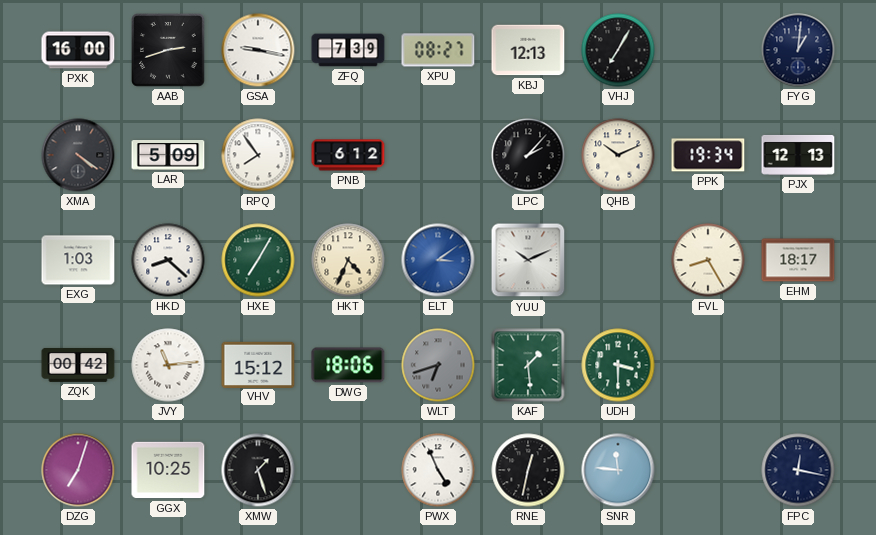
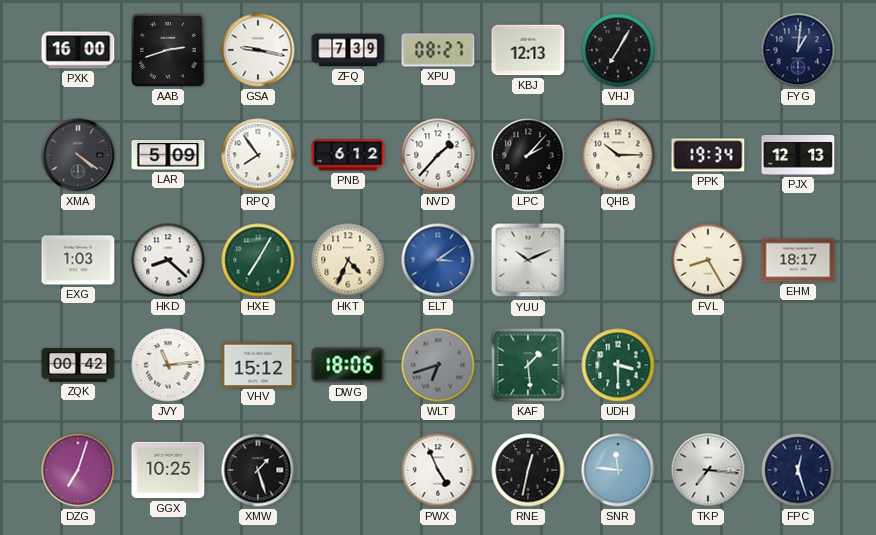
NVD: none -> 1:37 (438, 155)
QHB: 10:11 -> 10:15 (618, 155)
TKP: none -> 7:16 (708, 470)
FPC: 12:17 -> 12:27 (798, 470)
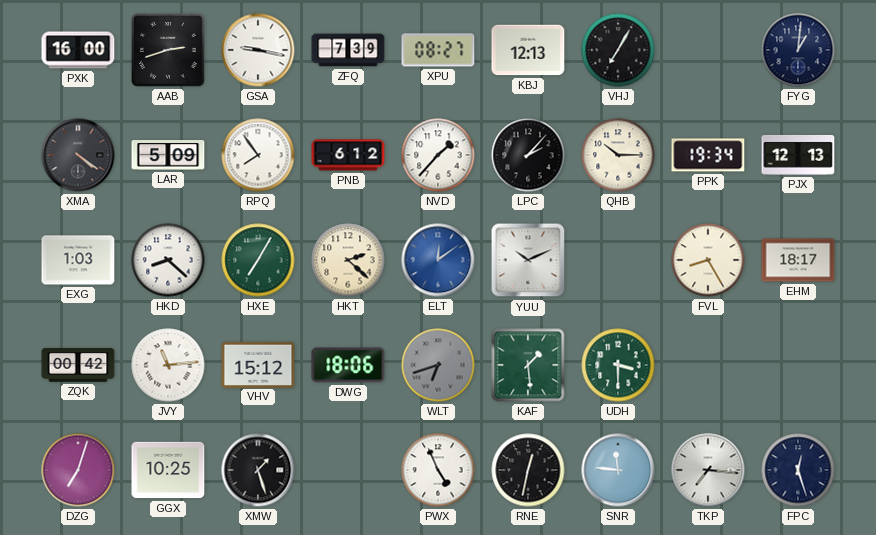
HKT: 4:34 -> 2:22 (348, 260)
ELT: 3:09 -> 12:09 (438, 260)
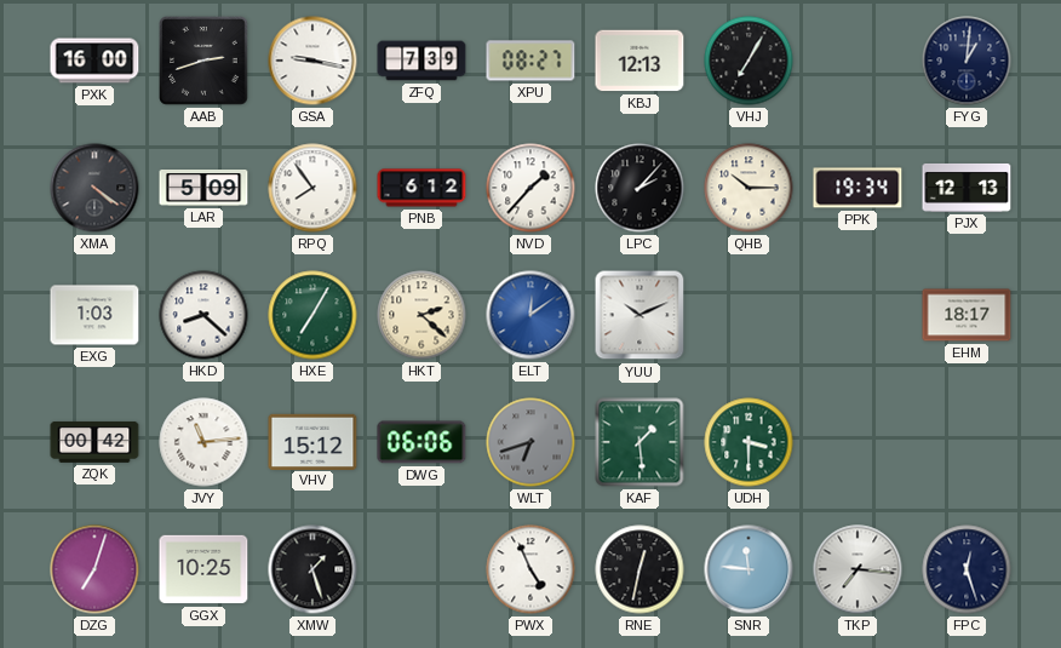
FVL: 8:25 -> none (708, 260)
DWG: 18:06 -> 06:06 (421, 442)
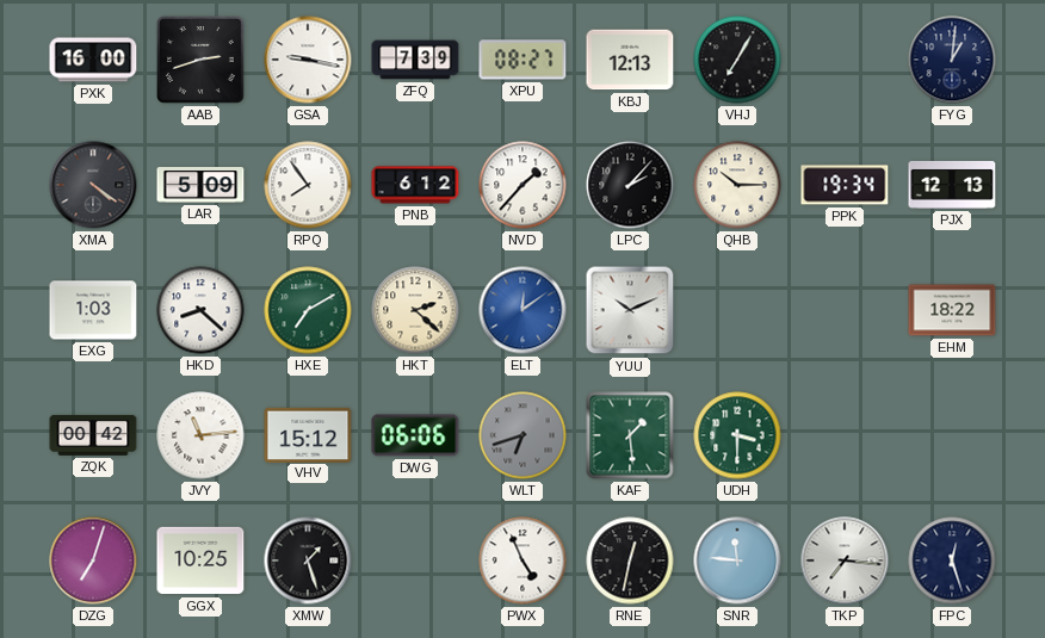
HXE: 7:05 -> 7:10 (308, 310)
EHM: 18:17 -> 18:22 (952, 310)
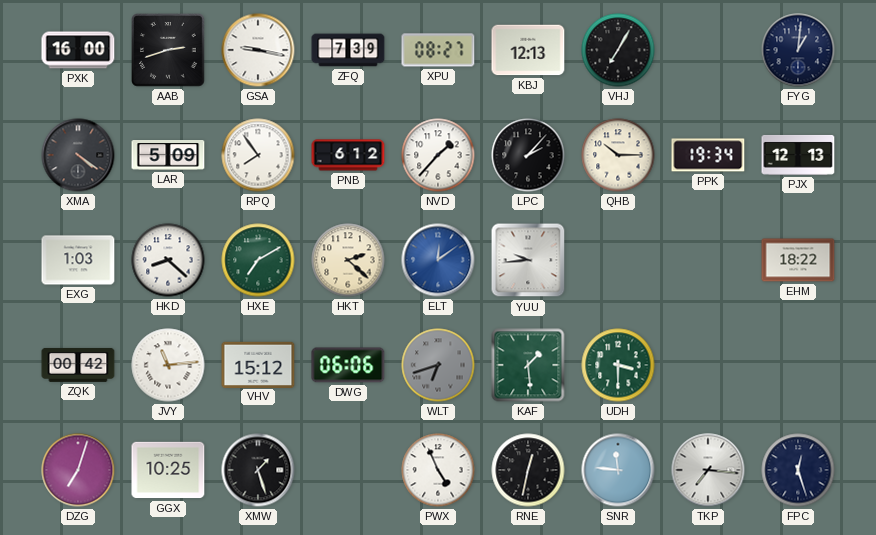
YUU: 10:11 -> 9:44 (528, 260)
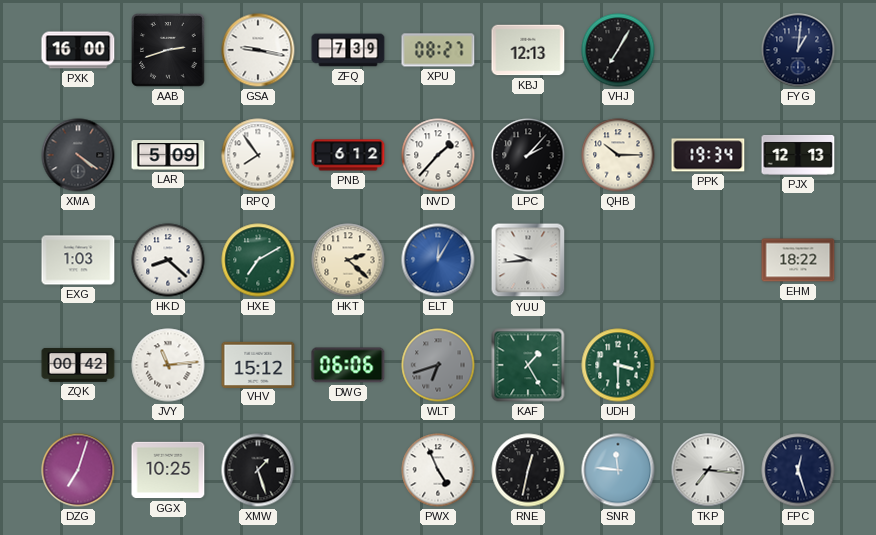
ELT: 12:09 -> 12:05 (438, 260)
KAF: 1:29 -> 1:25 (528, 365)
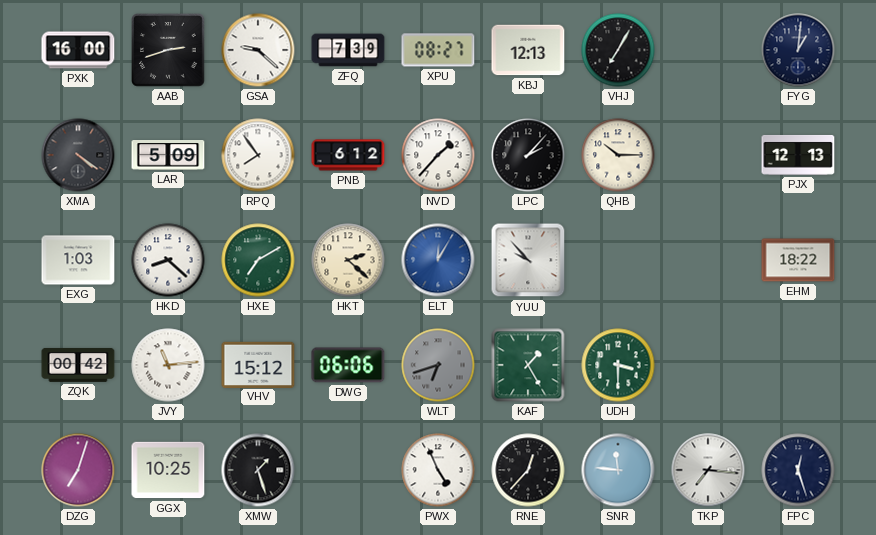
GSA: 9:17 -> 9:22 (258, 50)
PPK: 19:34 -> none (708, 155)
YUU: 9:44 -> 9:53 (528, 260)
RNE: 12:32 -> 12:37 (528, 470)
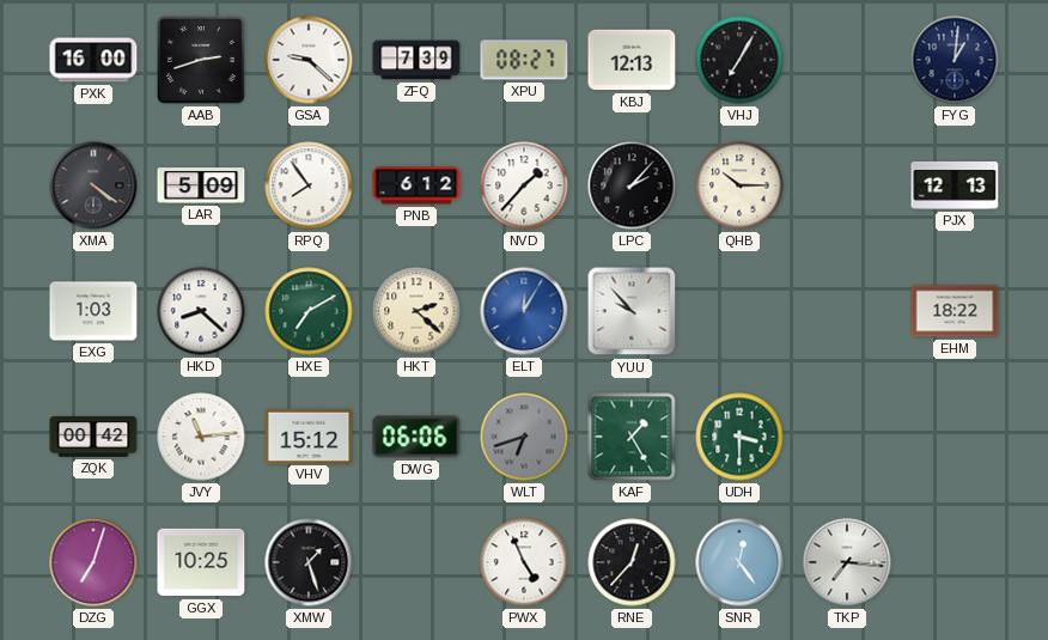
SNR: 11:46 -> 12:24 (739, 562)
FPC: 12:27 -> none (798, 470)
